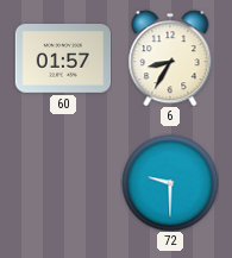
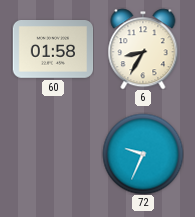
60: 01:57 -> 01:58 (53, 50)
72: 9:30 -> 9:34 (143, 154)
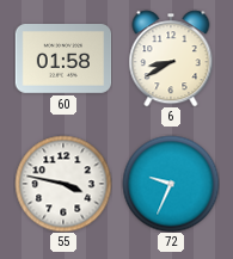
6: 8:35 -> 8:40 (171, 58)
55: none -> 3:47 (63, 184)
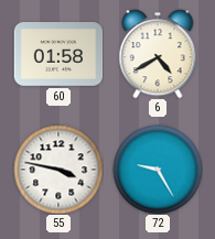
6: 8:40 -> 4:40 (158, 54)
72: 9:34 -> 9:25 (158, 170)
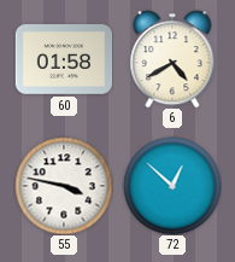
72: 9:25 -> 12:52 (172, 186)
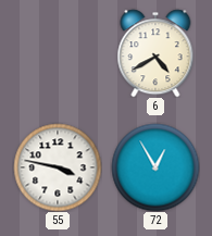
60: 01:58 -> none (64, 60)
72: 12:52 -> 12:55 (155, 167)
